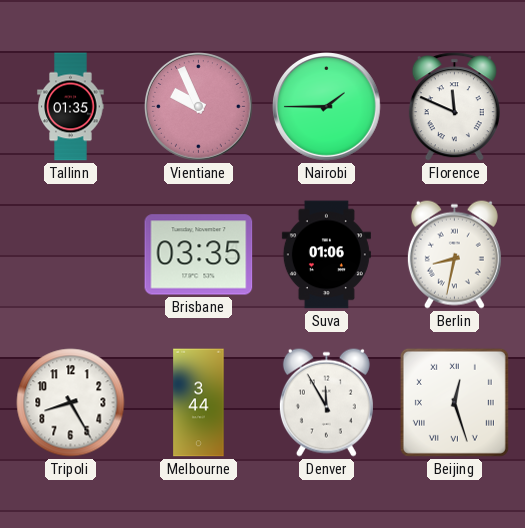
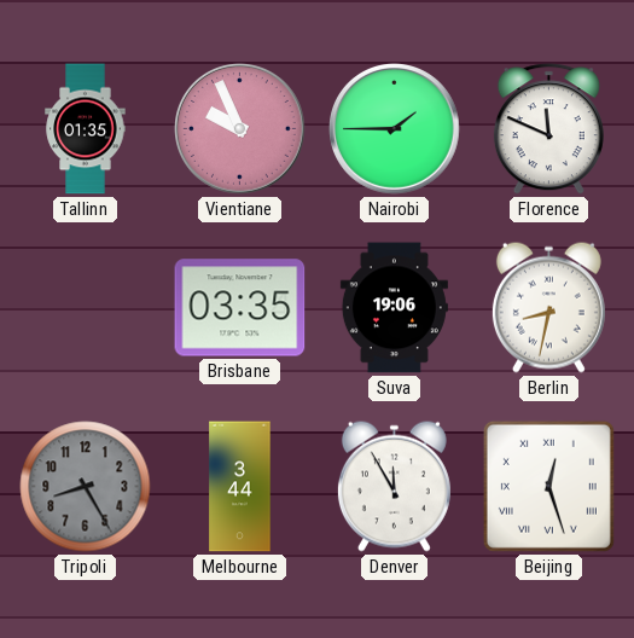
Suva: 01:06 -> 19:06 (394, 308)
Tripoli dial: white -> grey (86, 487)
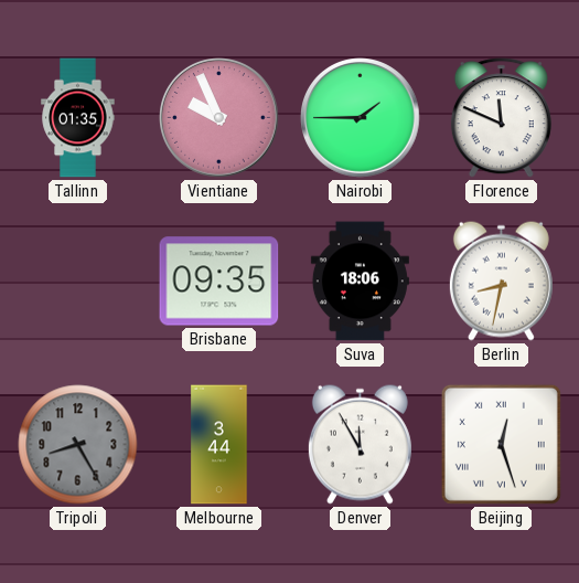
Brisbane: 03:35 -> 09:35 (219, 282)
Suva: 19:06 -> 18:06 (360, 282)
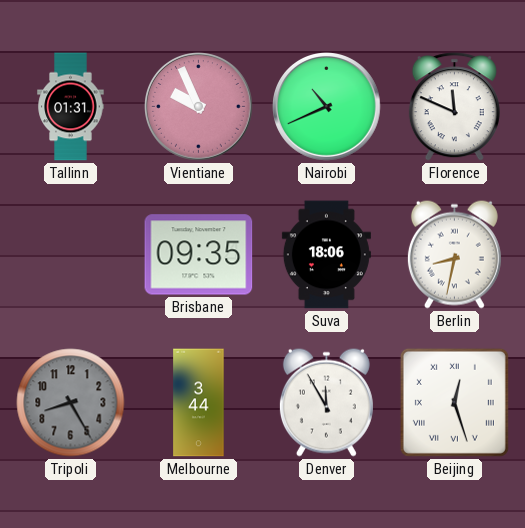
Tallinn: 01:35 -> 01:31 (71, 107)
Nairobi: 1:45 -> 10:41 (327, 107)
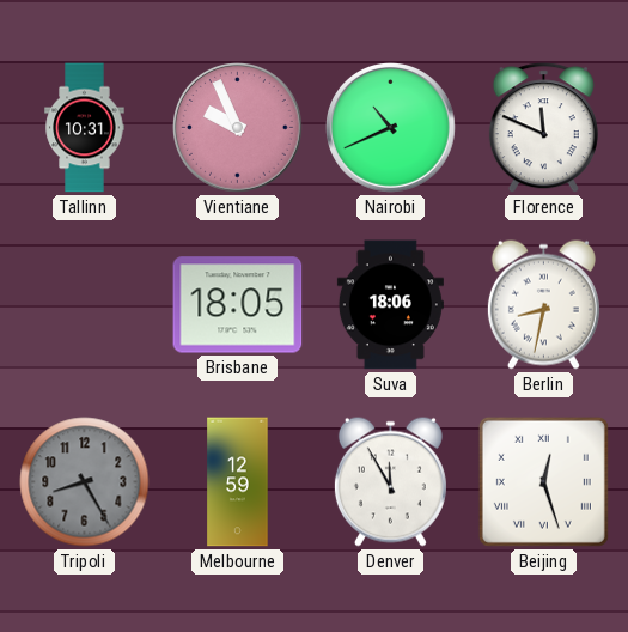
Tallinn: 01:31 -> 10:31 (85, 128)
Brisbane: 09:35 -> 18:05 (238, 305)
Melbourne: 3:44 -> 12:59 (238, 482)
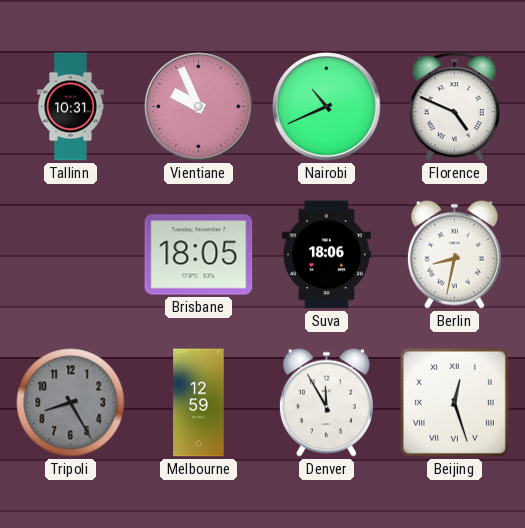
Florence: 11:49 -> 4:49 (454, 107)
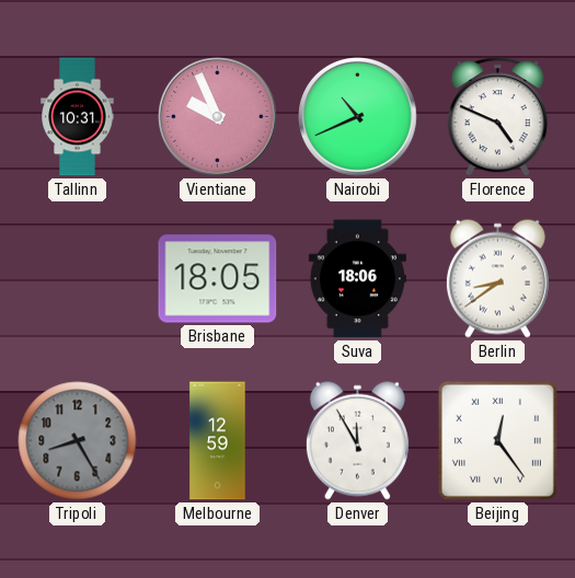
Berlin: 8:32 -> 8:39 (497, 278)
Beijing: 12:27 -> 12:24 (497, 440)
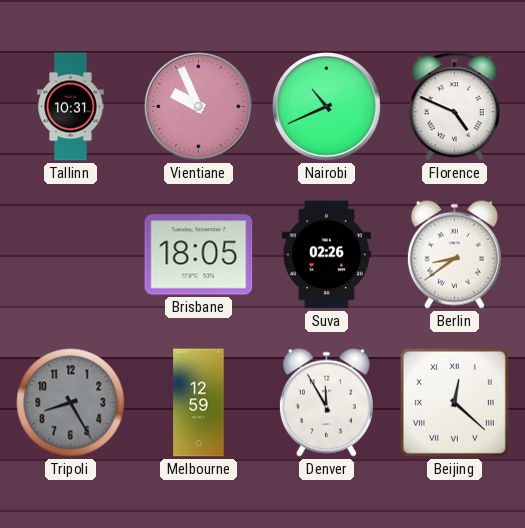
Suva: 18:06 -> 02:26 (326, 255)
Beijing: 12:24 -> 12:22 (454, 402)
